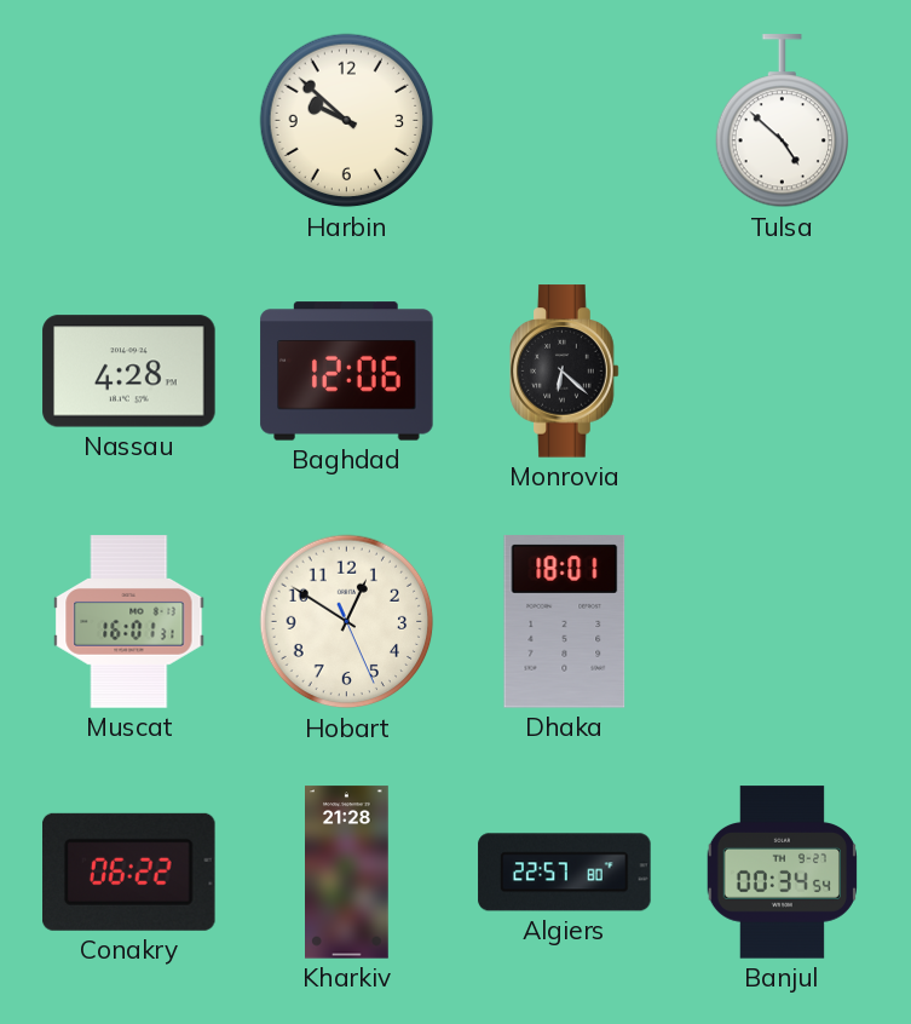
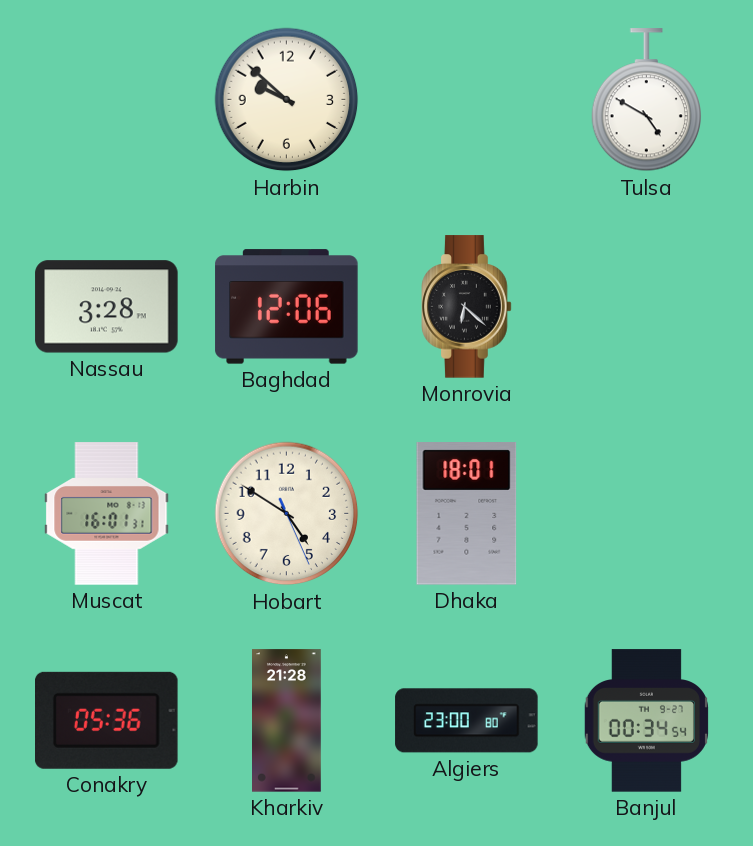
Tulsa: 4:52 -> 4:50 (647, 100)
Nassau: 4:28 -> 3:28 (107, 307)
Hobart: 12:50 -> 4:50 (287, 514)
Conakry: 06:22 -> 05:36 (107, 720)
Algiers: 22:57 -> 23:00 (467, 721)
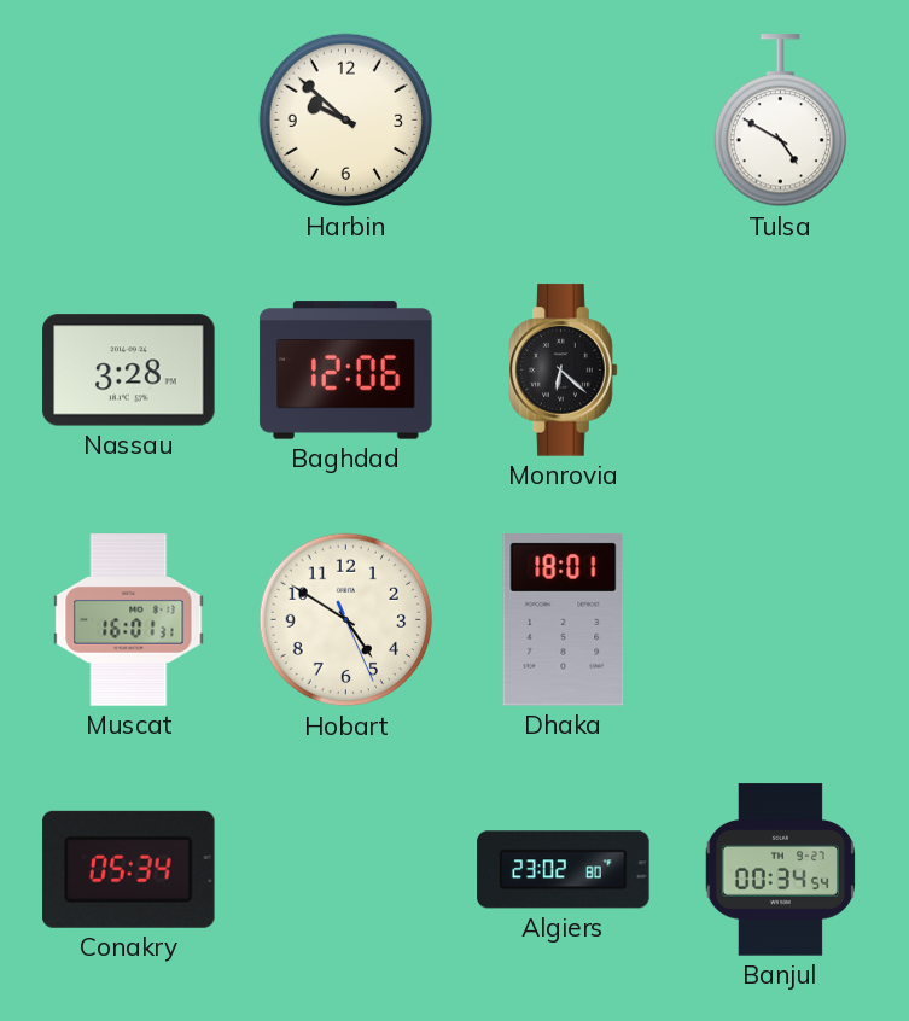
Conakry: 05:36 -> 05:34 (129, 869)
Kharkiv: 21:28 -> none (287, 721)
Algiers: 23:00 -> 23:02 (564, 870)
